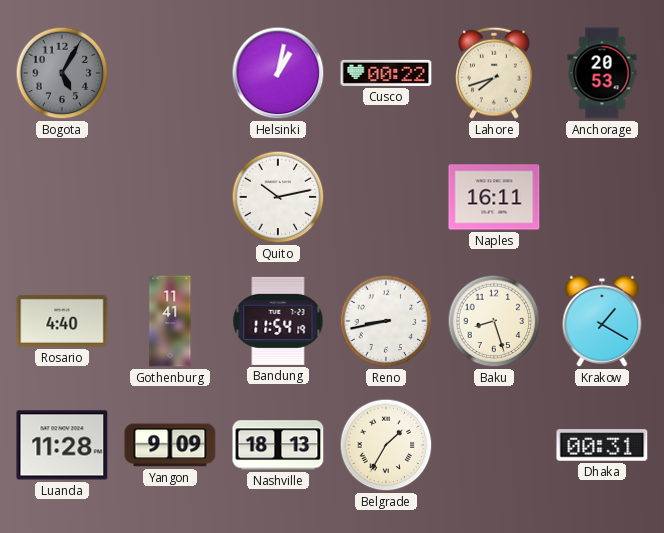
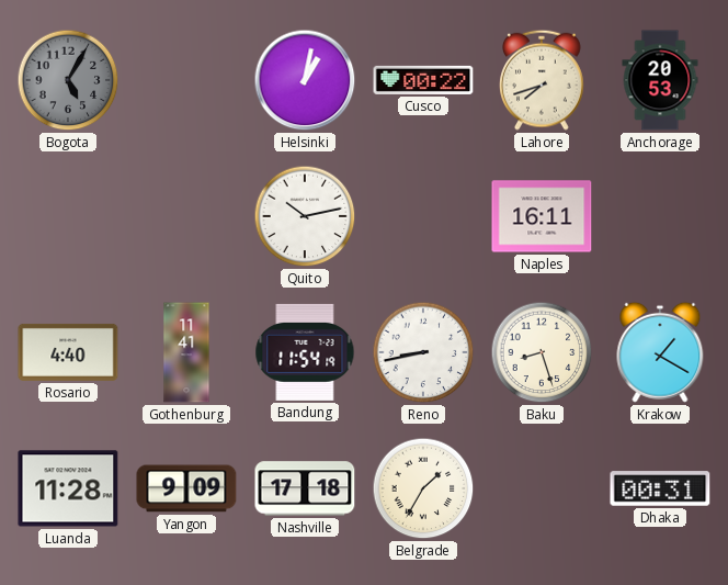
Nashville: 18:13 -> 17:18 (305, 488)
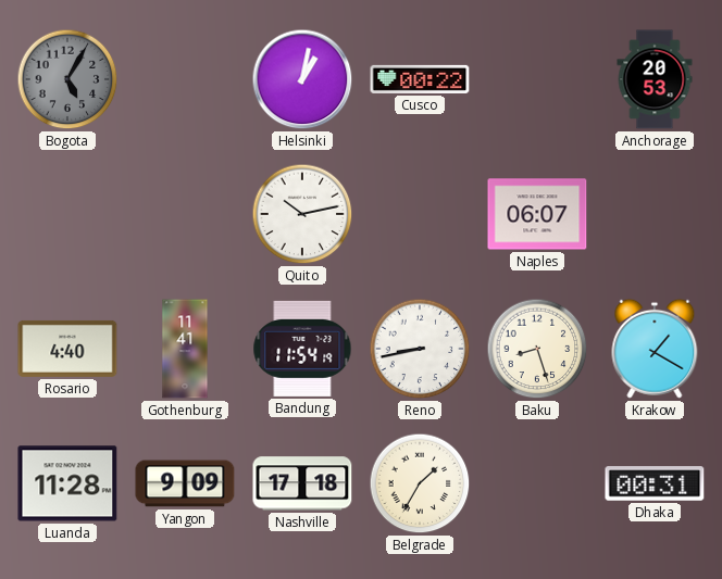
Lahore: 7:42 -> none (543, 80)
Naples: 16:11 -> 06:07 (537, 214)
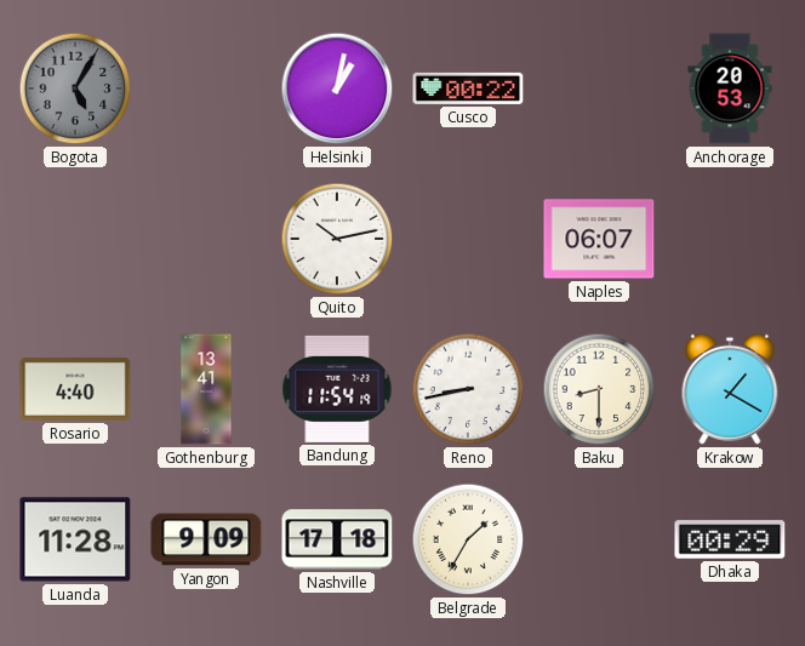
Gothenburg: 11:41 -> 13:41 (206, 389)
Baku: 8:27 -> 8:30 (599, 389)
Dhaka: 00:31 -> 00:29 (730, 539)
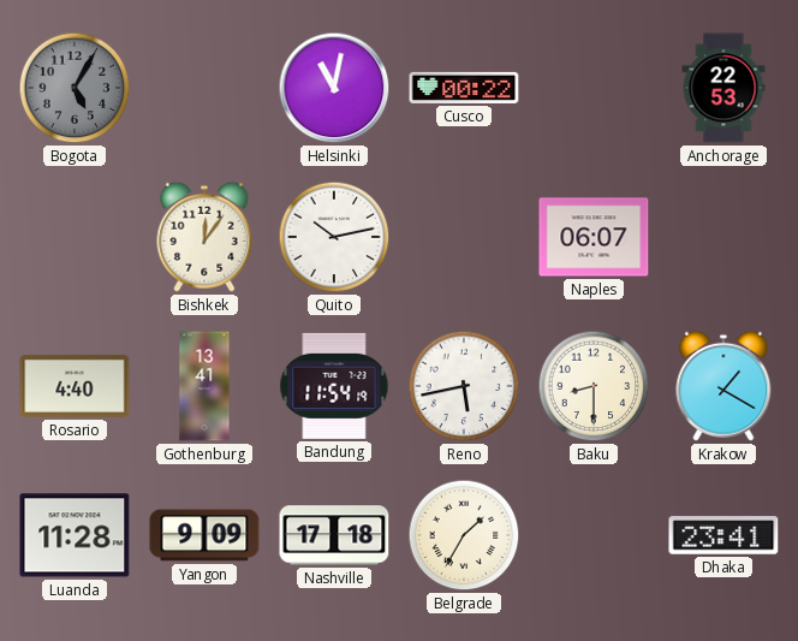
Helsinki: 1:02 -> 11:02 (334, 88)
Anchorage: 20:53 -> 22:53 (723, 88)
Bishkek: none -> 12:06 (204, 237)
Reno: 8:43 -> 5:43 (464, 386)
Dhaka: 00:29 -> 23:41 (723, 535)
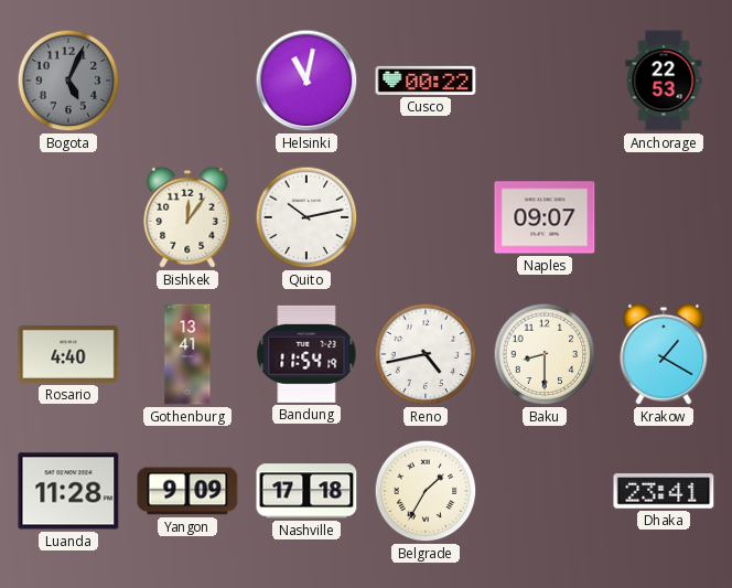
Bogota: 5:05 -> 5:04 (68, 81)
Naples: 06:07 -> 09:07 (545, 217)
Reno: 5:43 -> 4:43 (426, 354)
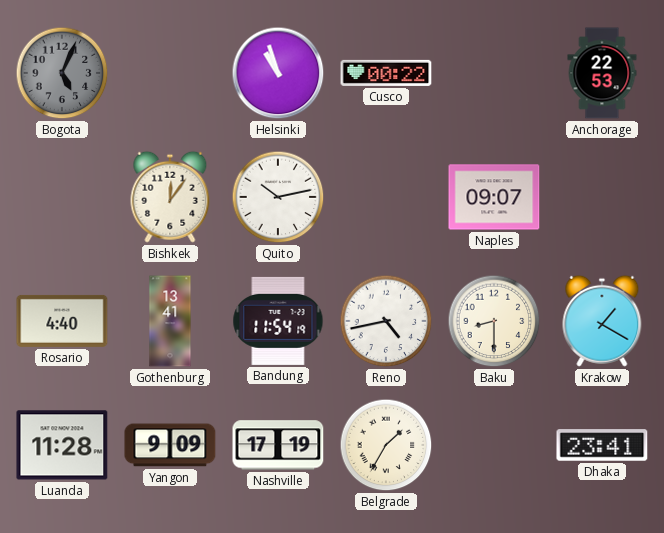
Helsinki: 11:02 -> 10:57 (278, 73)
Nashville: 17:18 -> 17:19 (278, 445)
